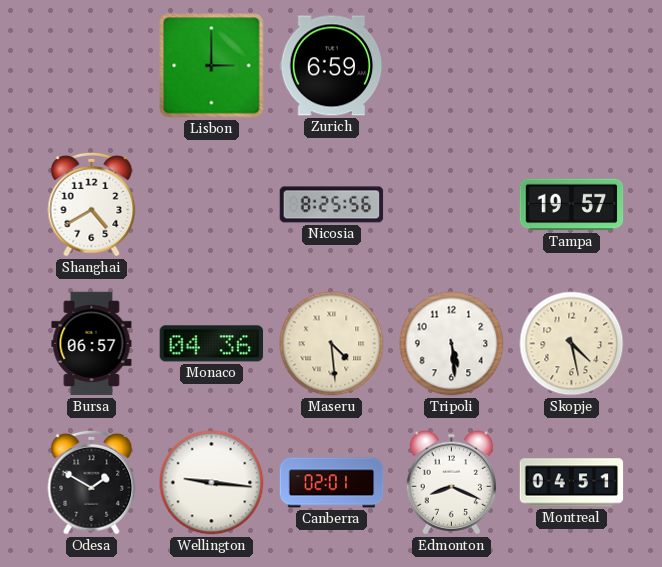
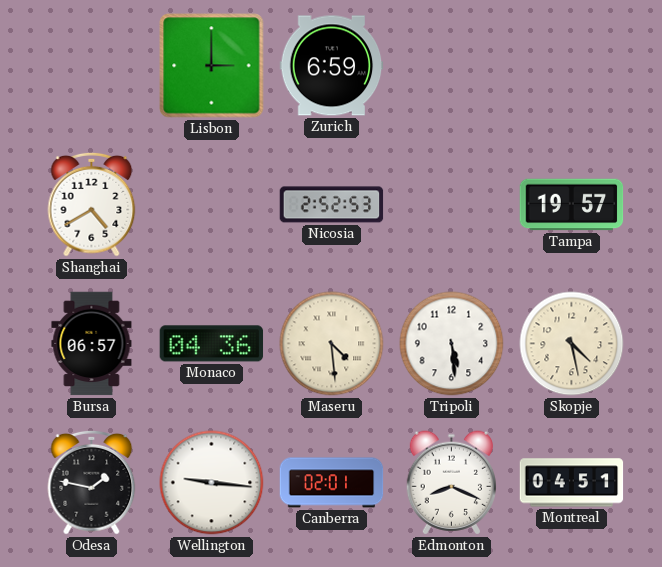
Nicosia: 8:25 -> 2:52 (332, 205)
Odesa: 1:50 -> 1:47 (92, 482)
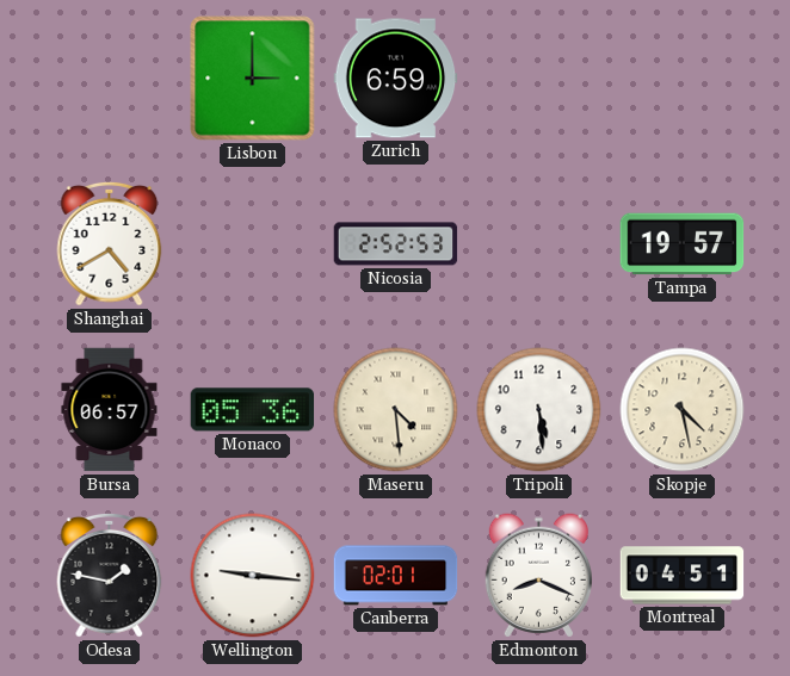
Monaco: 04:36 -> 05:36 (253, 410)
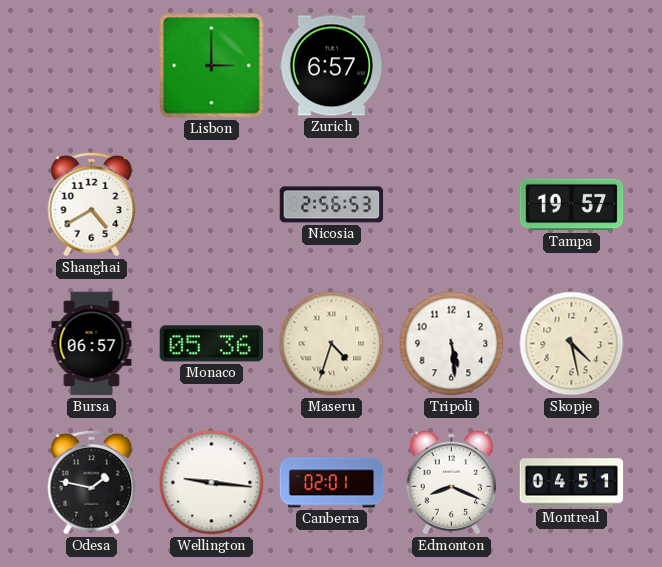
Zurich: 6:59 -> 6:57 (332, 66)
Nicosia: 2:52 -> 2:56 (332, 205)
Maseru: 4:29 -> 4:33 (332, 344)
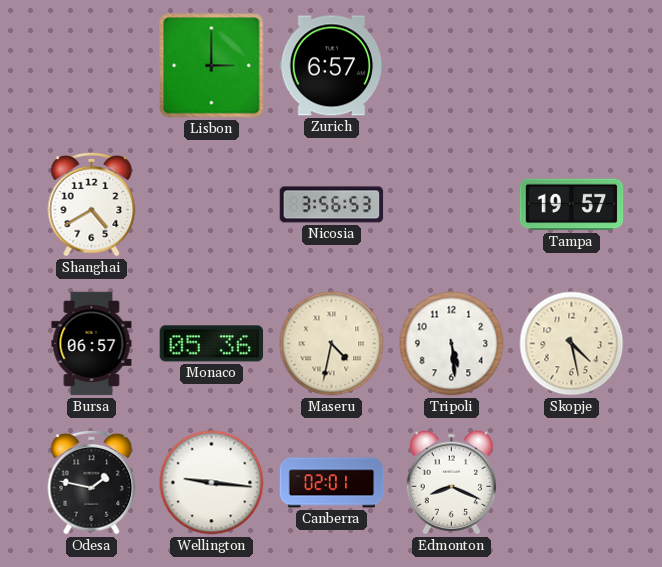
Nicosia: 2:56 -> 3:56 (332, 205)
Maseru: 4:33 -> 4:32 (332, 344)
Montreal: 04:51 -> none (572, 483)
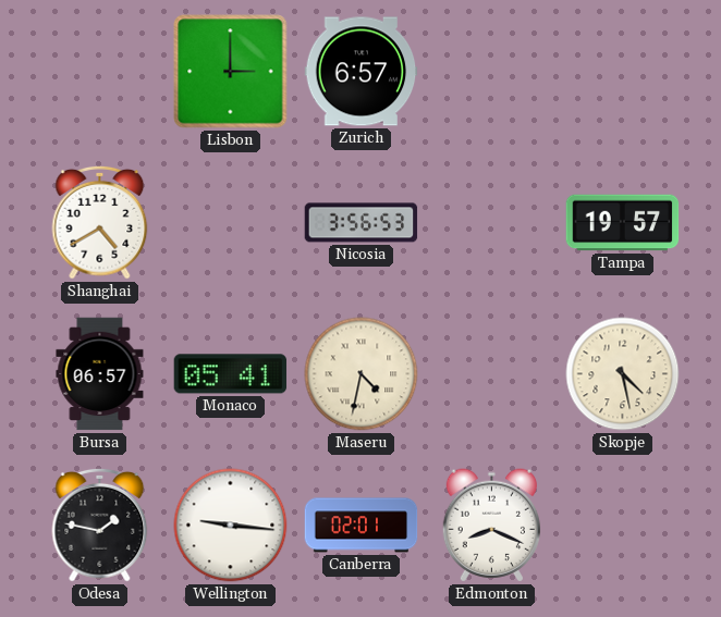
Monaco: 05:36 -> 05:41 (231, 374)
Tripoli: 5:29 -> none (452, 344)
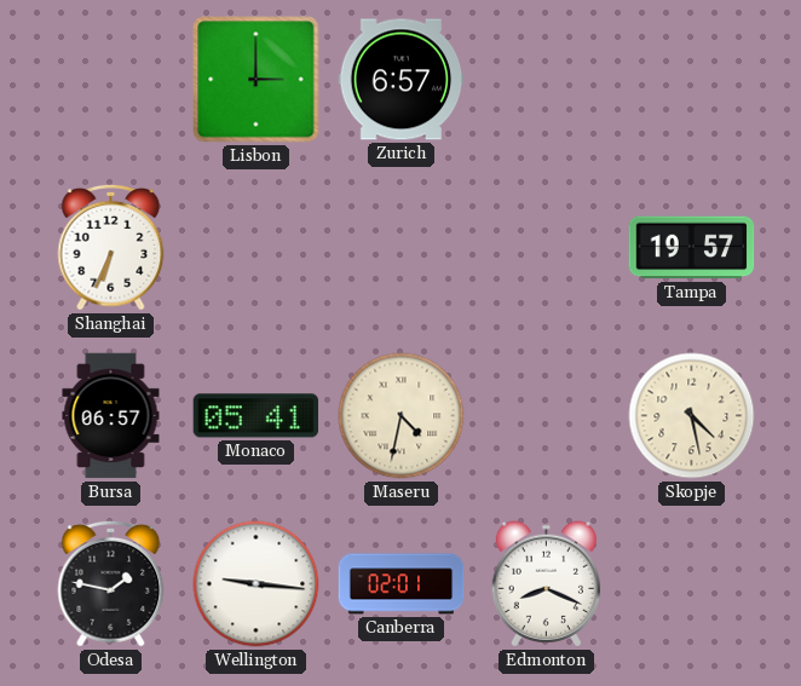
Shanghai: 4:40 -> 6:34 (111, 247)
Nicosia: 3:56 -> none (362, 223)
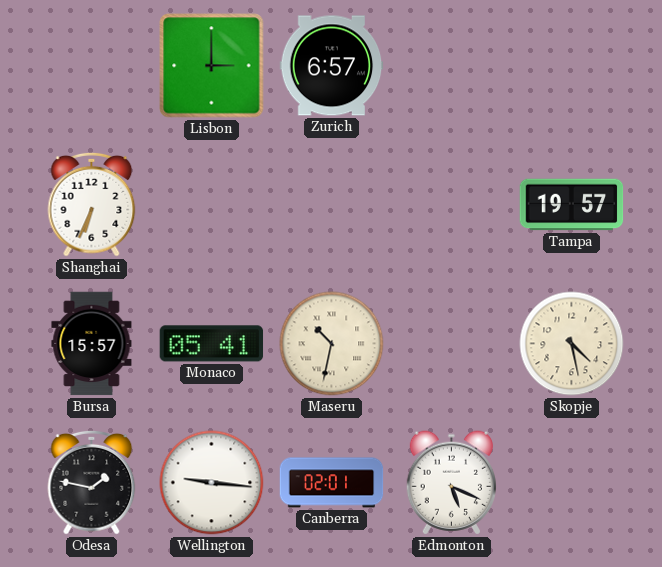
Bursa: 06:57 -> 15:57 (92, 344)
Maseru: 4:32 -> 10:32 (332, 344)
Edmonton: 8:19 -> 5:19 (451, 483)
